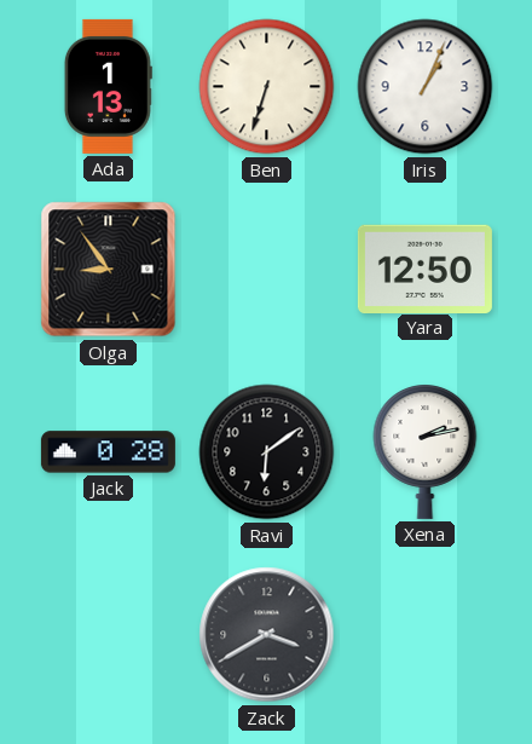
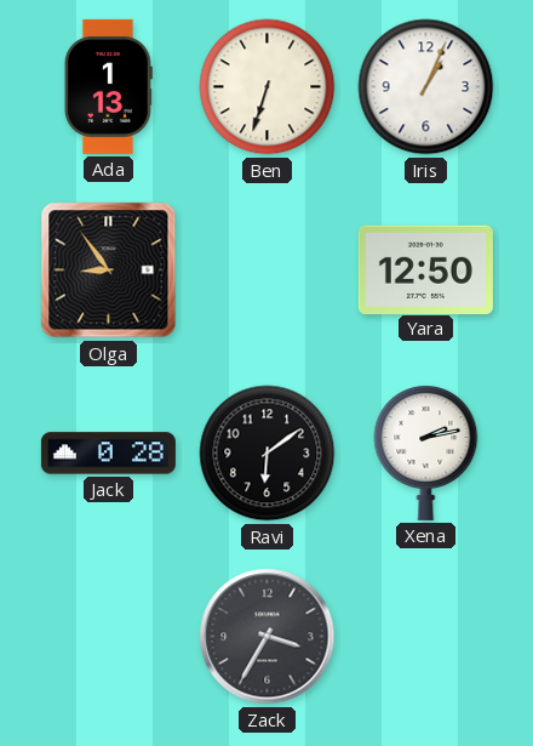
Zack: 3:40 -> 3:35 (268, 637)
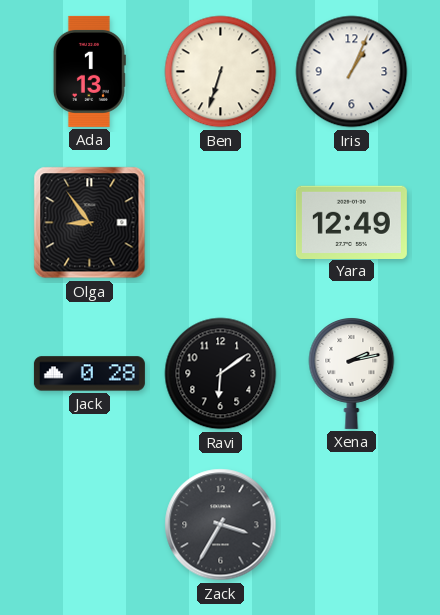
Yara: 12:50 -> 12:49 (351, 222)
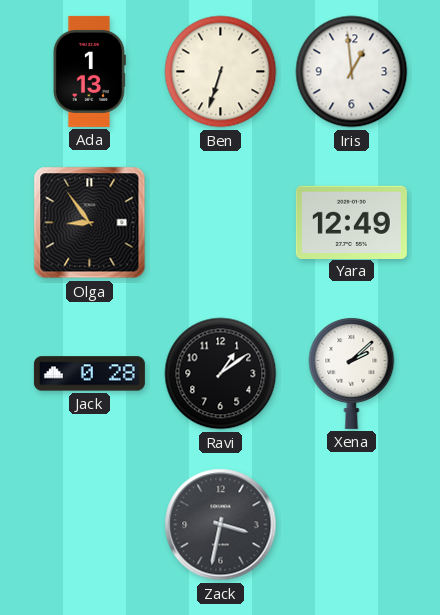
Iris: 1:04 -> 12:59 (352, 72)
Ravi: 6:09 -> 1:09 (221, 374)
Xena: 2:13 -> 2:08 (352, 374)
Zack: 3:35 -> 3:32 (221, 525)
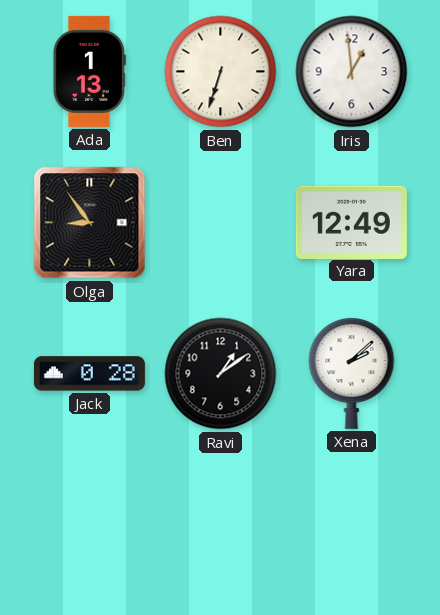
Zack: 3:32 -> none (221, 525)
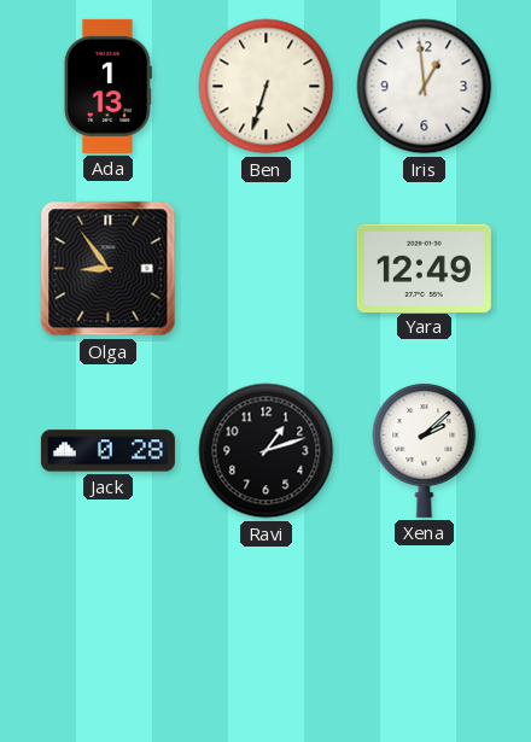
Ravi: 1:09 -> 1:12 (267, 451)
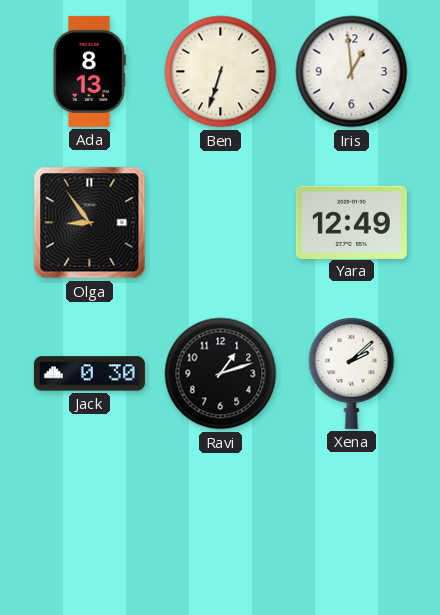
Ada: 1:13 -> 8:13 (89, 71)
Jack: 0:28 -> 0:30 (89, 374)
